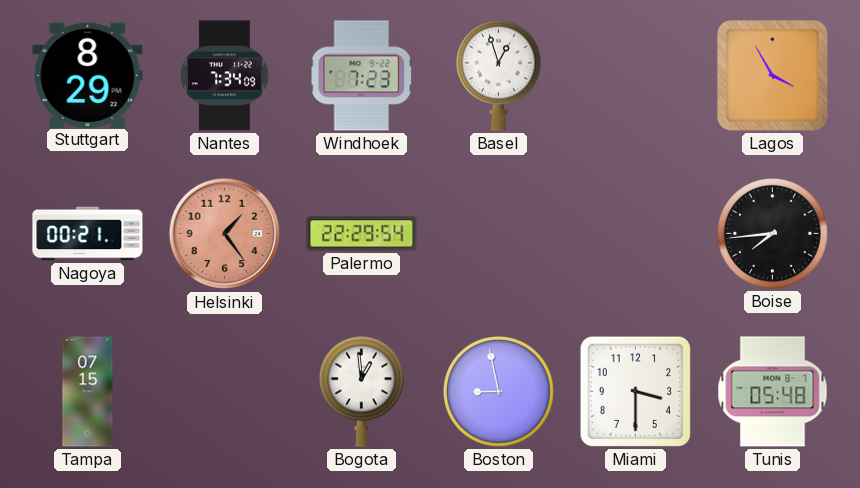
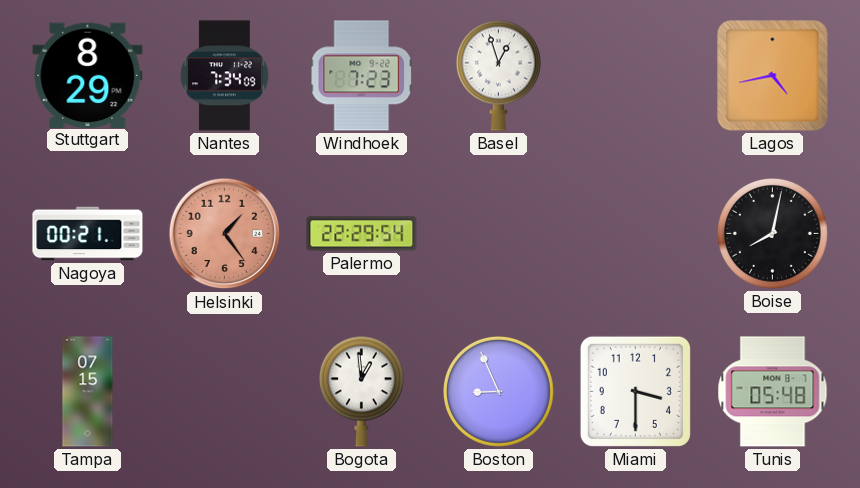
Lagos: 3:55 -> 4:43 (773, 76)
Boise: 7:44 -> 8:02 (772, 233)
Boston: 8:58 -> 8:56 (498, 391)
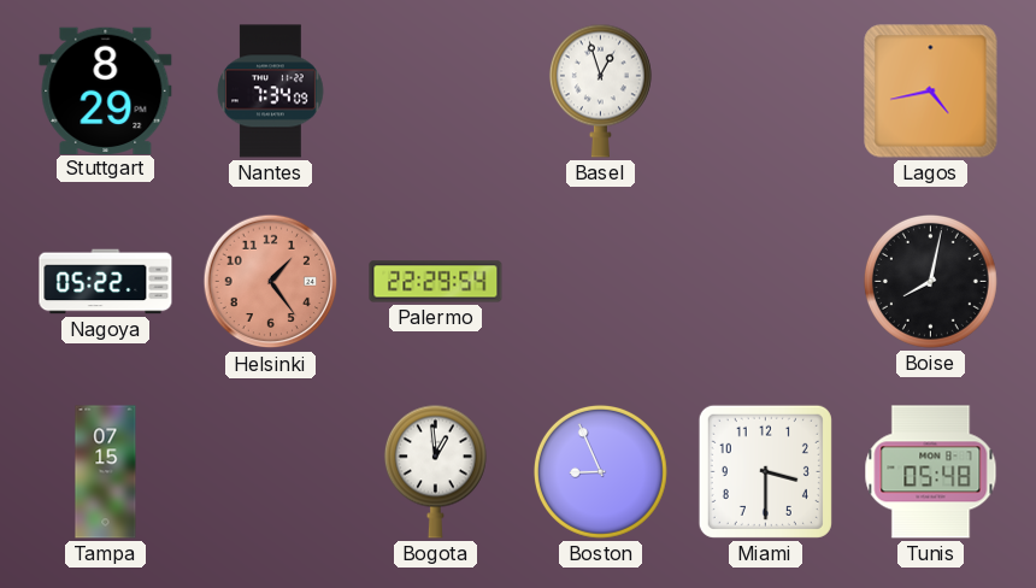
Windhoek: 7:23 -> none (362, 76)
Nagoya: 00:21 -> 05:22 (106, 282)
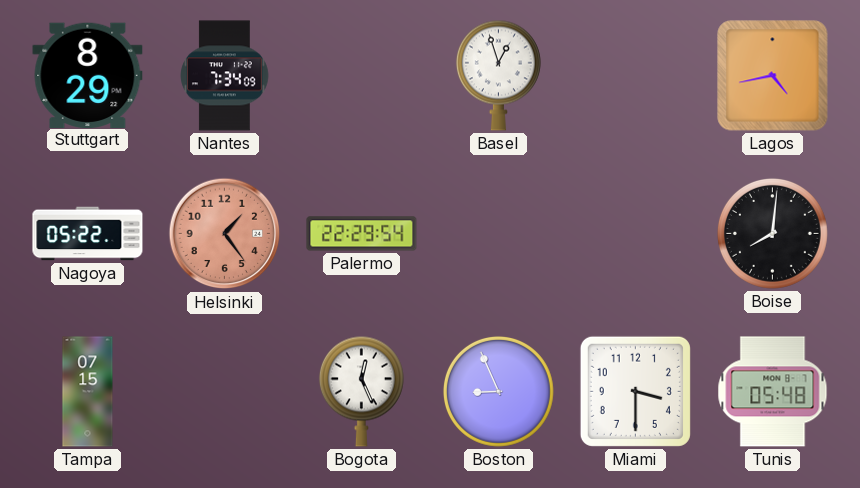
Boise: 8:02 -> 8:01 (772, 233)
Bogota: 12:59 -> 12:26 (361, 391)
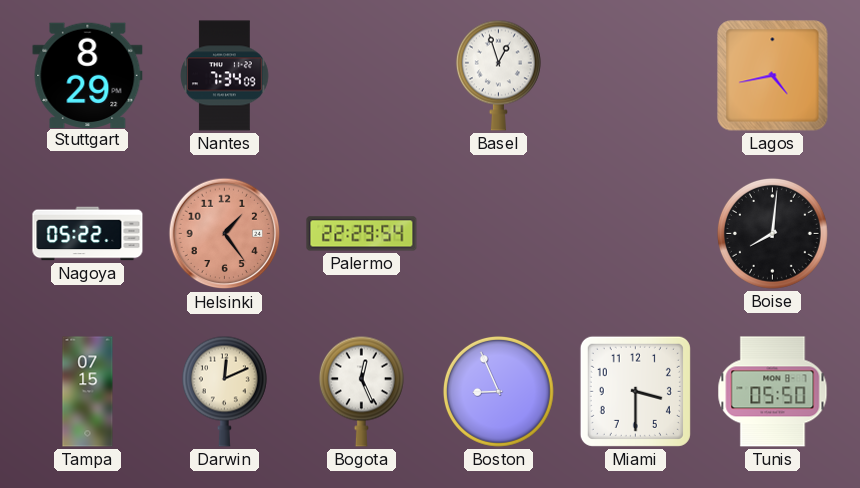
Darwin: none -> 12:11 (224, 391)
Tunis: 05:48 -> 05:50 (773, 392)
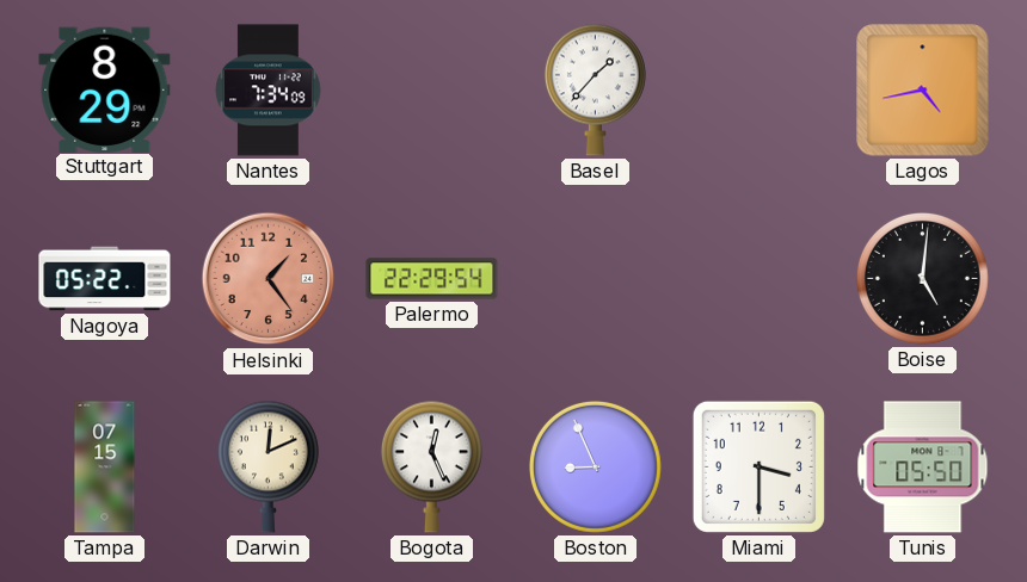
Basel: 12:57 -> 1:37 (595, 89)
Boise: 8:01 -> 5:01 (922, 278)
